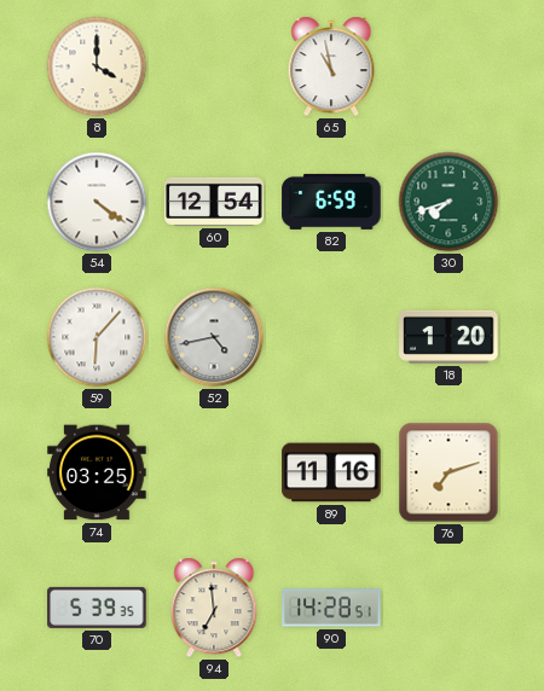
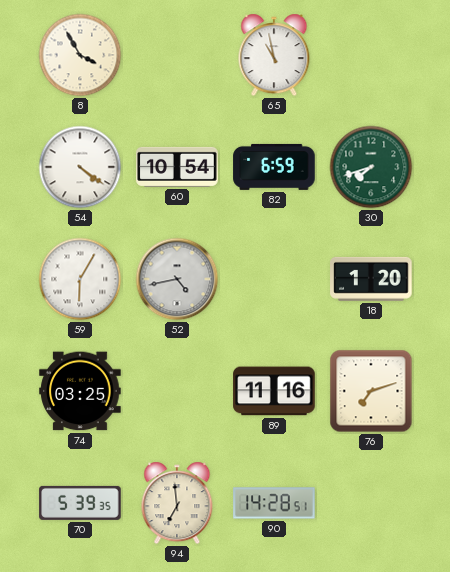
8: 4:00 -> 3:55 (80, 55)
60: 12:54 -> 10:54 (177, 167)
59: 6:07 -> 6:05 (80, 279)
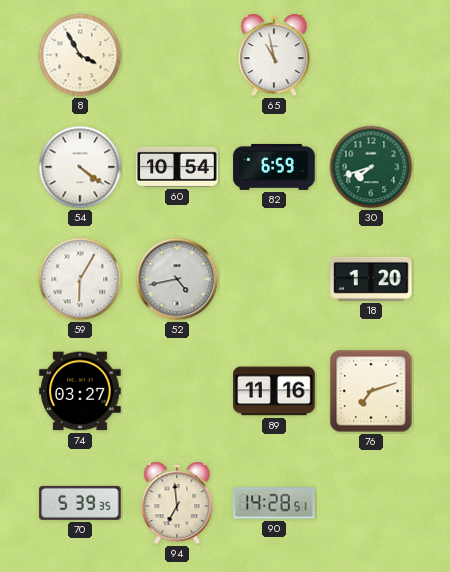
74: 03:25 -> 03:27 (80, 391)
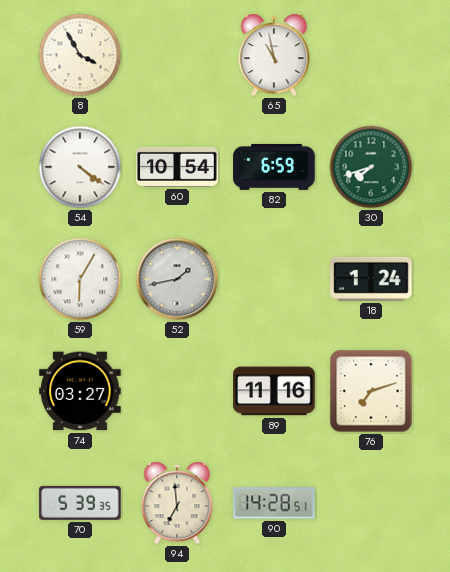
52: 4:43 -> 1:43 (177, 279)
18: 1:20 -> 1:24 (371, 279)
